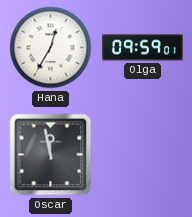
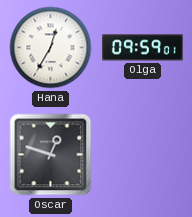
Oscar: 11:58 -> 12:48 (51, 155)
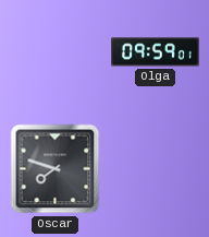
Hana: 12:35 -> none (51, 48)
Oscar: 12:48 -> 7:48 (56, 169)
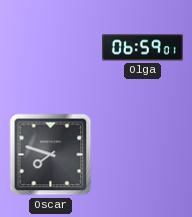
Olga: 09:59 -> 06:59 (143, 48)
